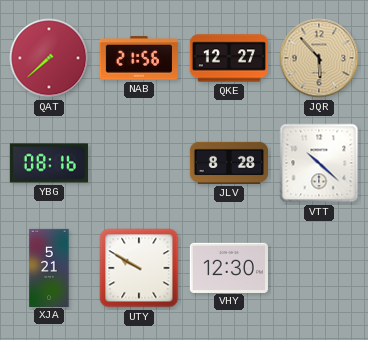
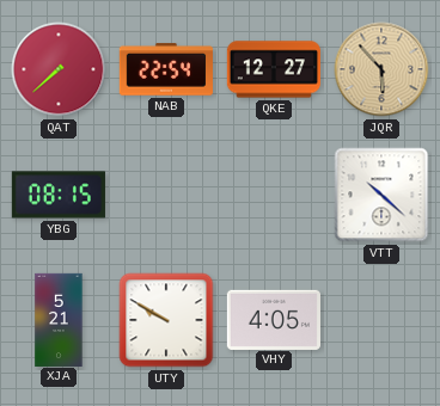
NAB: 21:56 -> 22:54 (166, 69)
YBG: 08:16 -> 08:15 (59, 195)
JLV: 8:28 -> none (228, 163)
VHY: 12:30 -> 4:05 (274, 319)
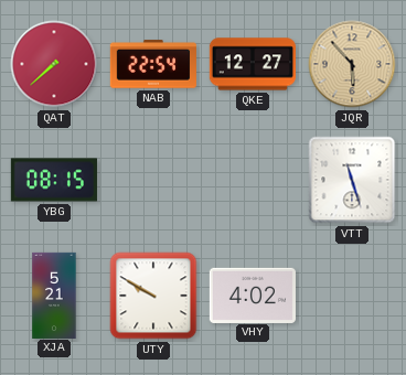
VTT: 10:22 -> 11:27 (352, 180)
VHY: 4:05 -> 4:02 (253, 294)
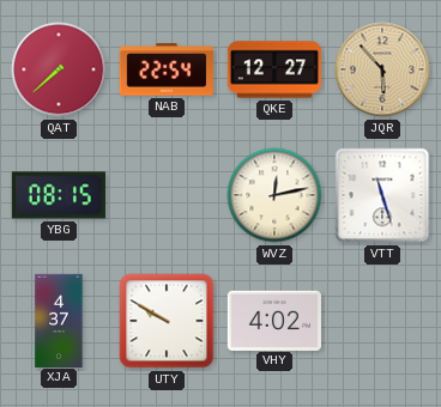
WVZ: none -> 12:13 (274, 195)
XJA: 5:21 -> 4:37 (59, 320)
